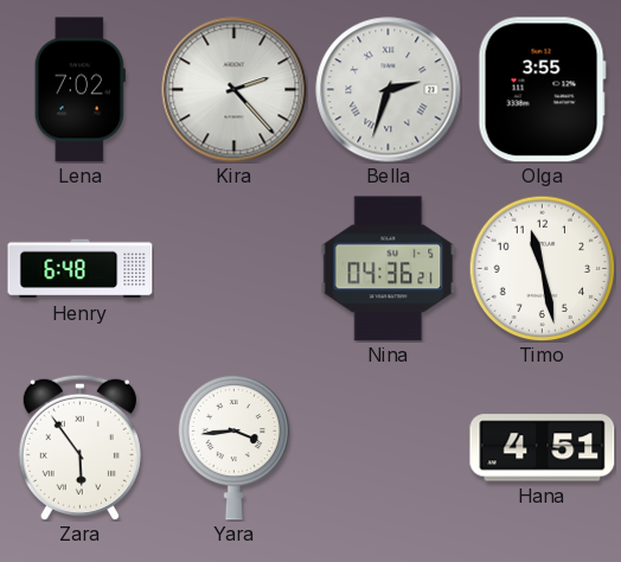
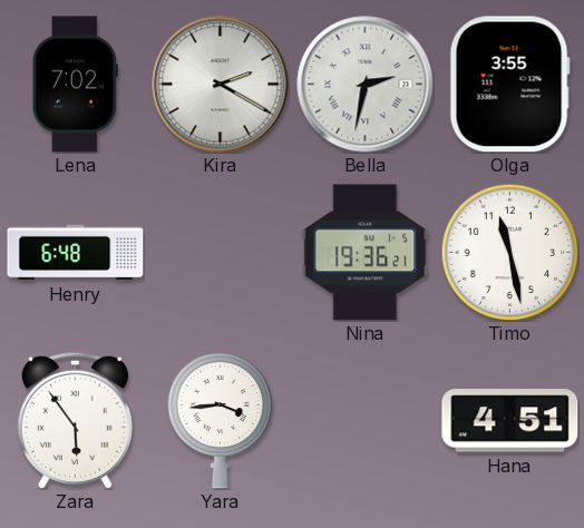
Kira: 2:23 -> 2:20 (221, 85)
Bella: 2:33 -> 2:32 (366, 85)
Nina: 04:36 -> 19:36 (366, 253)
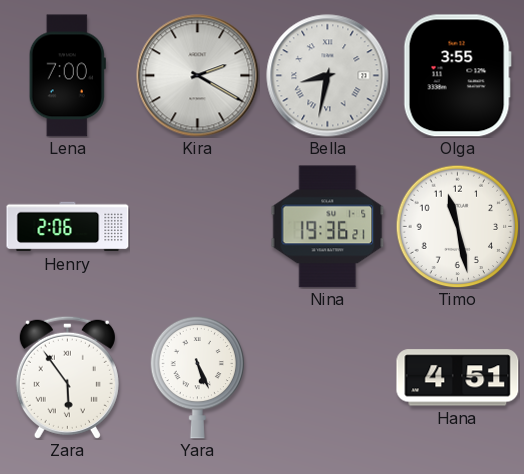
Lena: 7:02 -> 7:00 (67, 76)
Bella: 2:32 -> 8:32 (328, 76)
Henry: 6:48 -> 2:06 (68, 227)
Yara: 3:44 -> 5:26 (198, 377)
